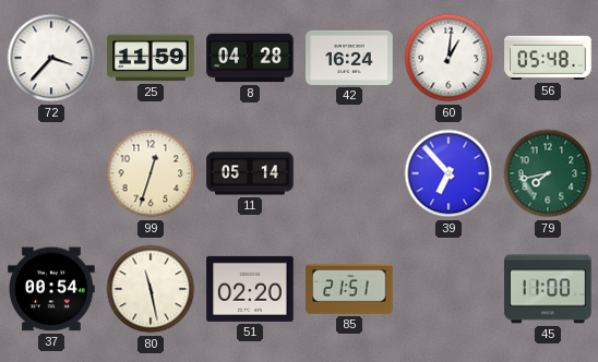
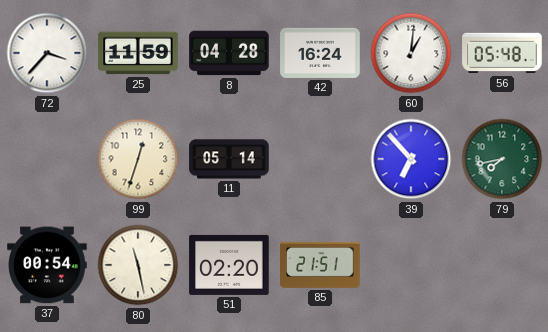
45: 11:00 -> none (548, 289)
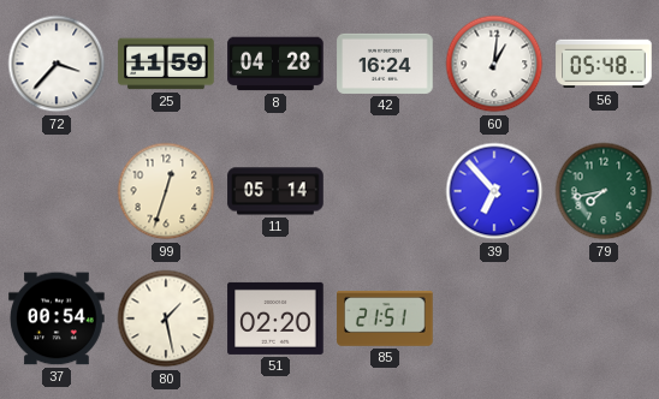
80: 11:28 -> 1:28 (166, 318)
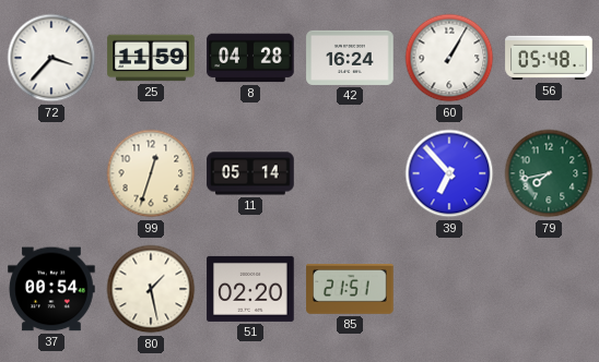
60: 1:01 -> 1:05 (449, 58)
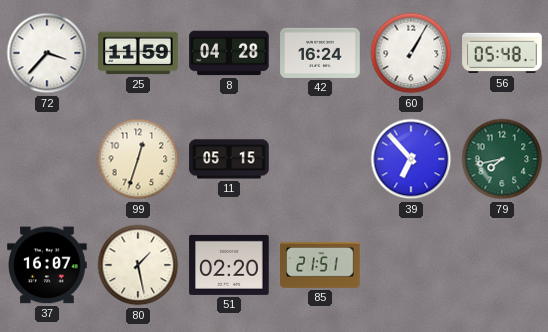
11: 05:14 -> 05:15 (229, 159)
37: 00:54 -> 16:07 (47, 265)
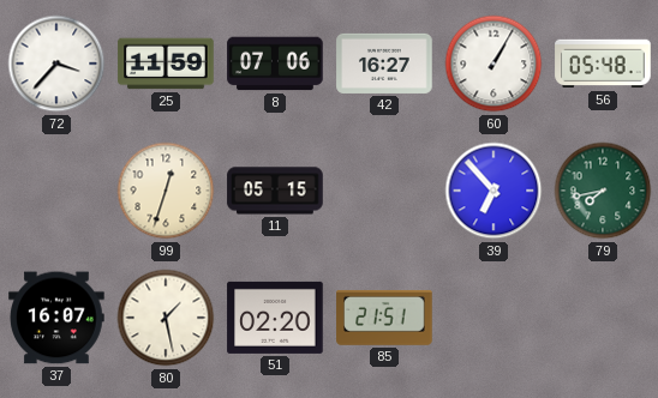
8: 04:28 -> 07:06 (275, 64)
42: 16:24 -> 16:27 (384, 64)
